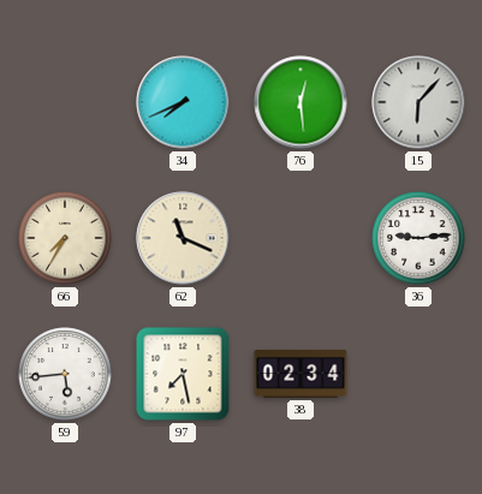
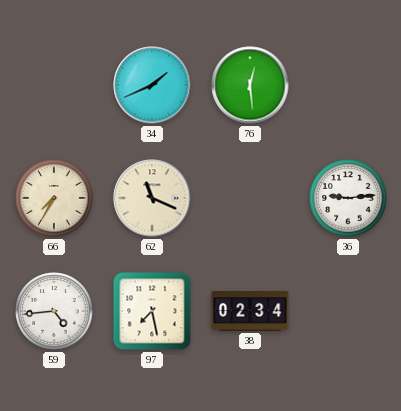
34: 7:41 -> 1:41 (152, 85)
15: 6:07 -> none (418, 102)
59: 5:44 -> 4:44 (54, 311)
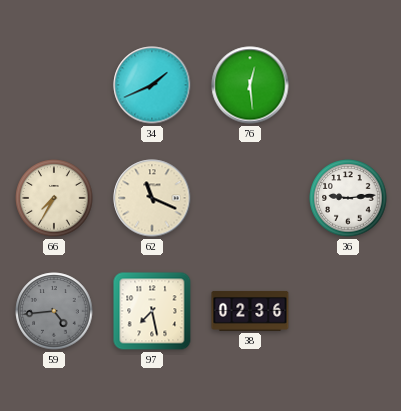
59 dial: white -> grey (54, 311)
38: 02:34 -> 02:36 (250, 311)
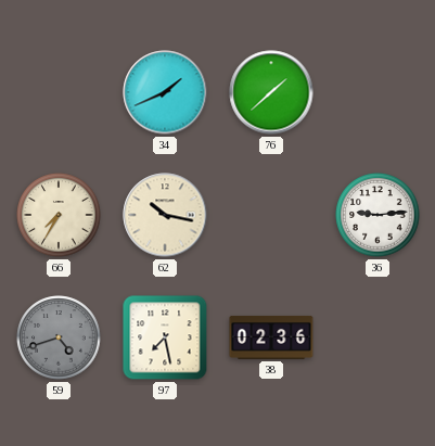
76: 12:29 -> 1:38 (271, 92)
62: 11:19 -> 10:17 (165, 215)
59: 4:44 -> 4:42 (59, 337)
